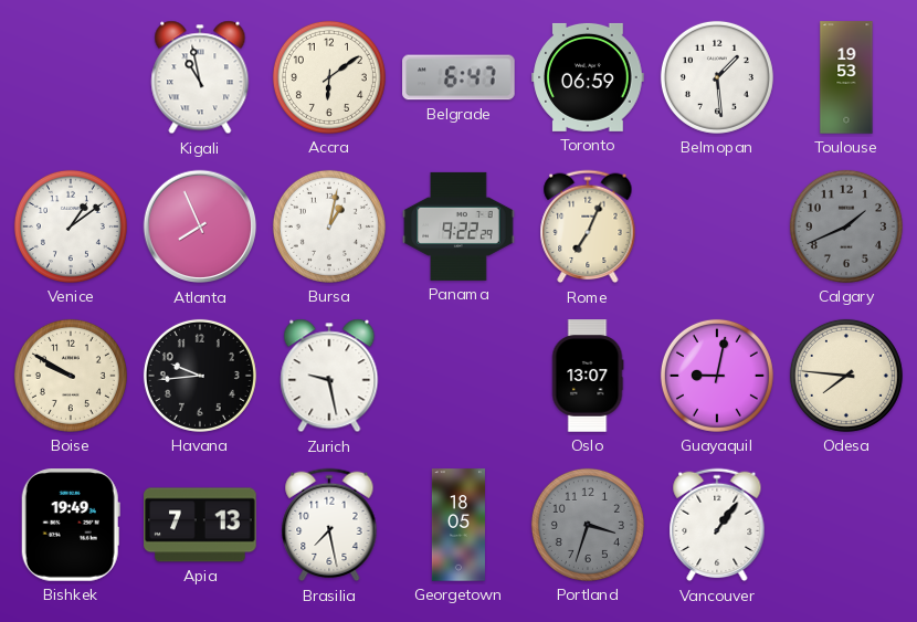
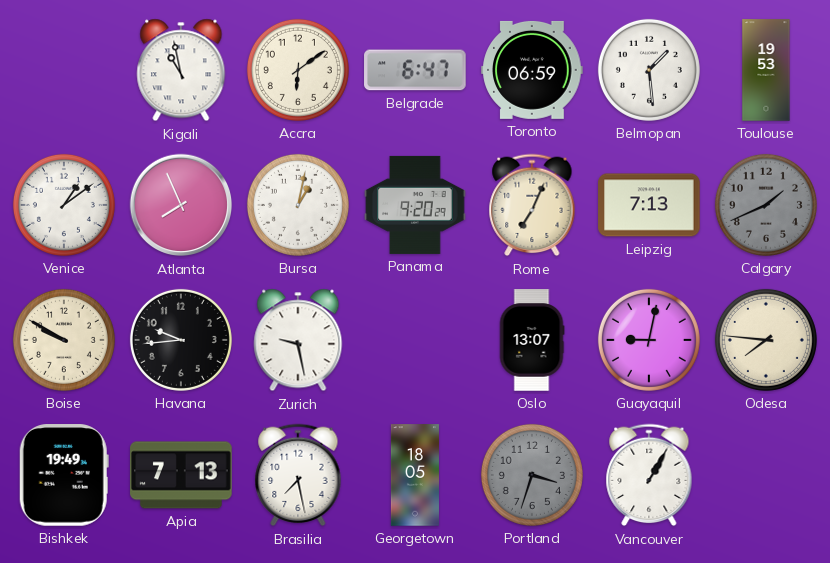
Panama: 9:22 -> 9:20 (415, 205)
Leipzig: none -> 7:13 (649, 205)
Vancouver: 1:06 -> 1:05 (649, 475)
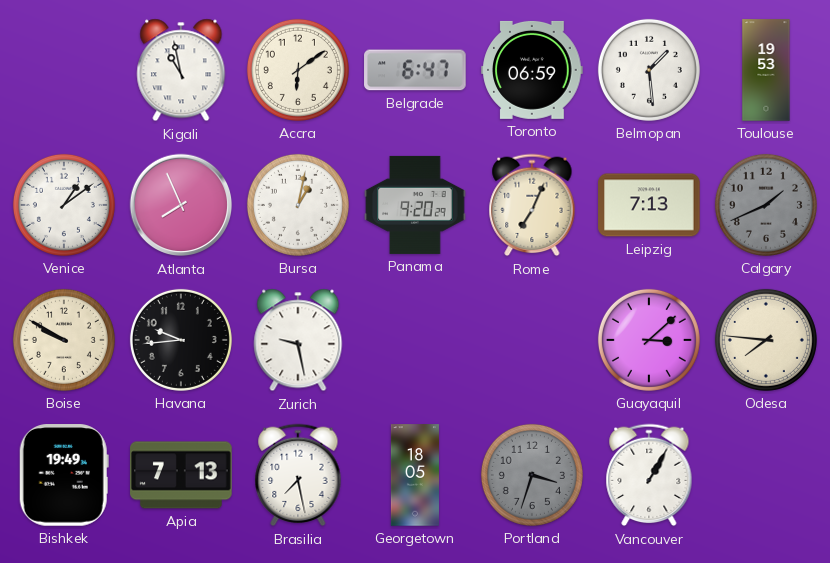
Oslo: 13:07 -> none (532, 340)
Guayaquil: 9:02 -> 3:08 (649, 340)
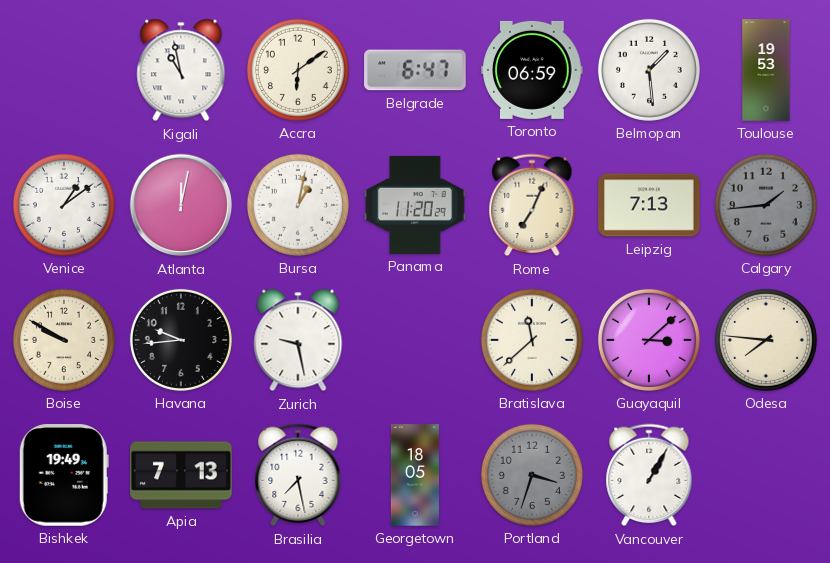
Atlanta: 7:56 -> 12:02 (181, 205)
Panama: 9:20 -> 11:20 (415, 205)
Calgary: 1:41 -> 1:44 (766, 205)
Bratislava: none -> 11:38 (532, 340)
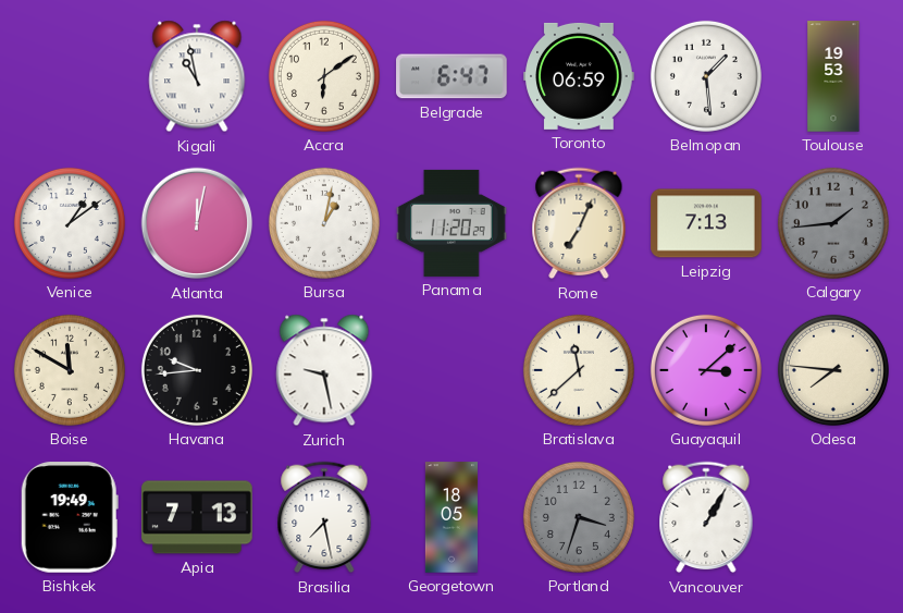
Boise: 9:50 -> 11:50 (70, 370)
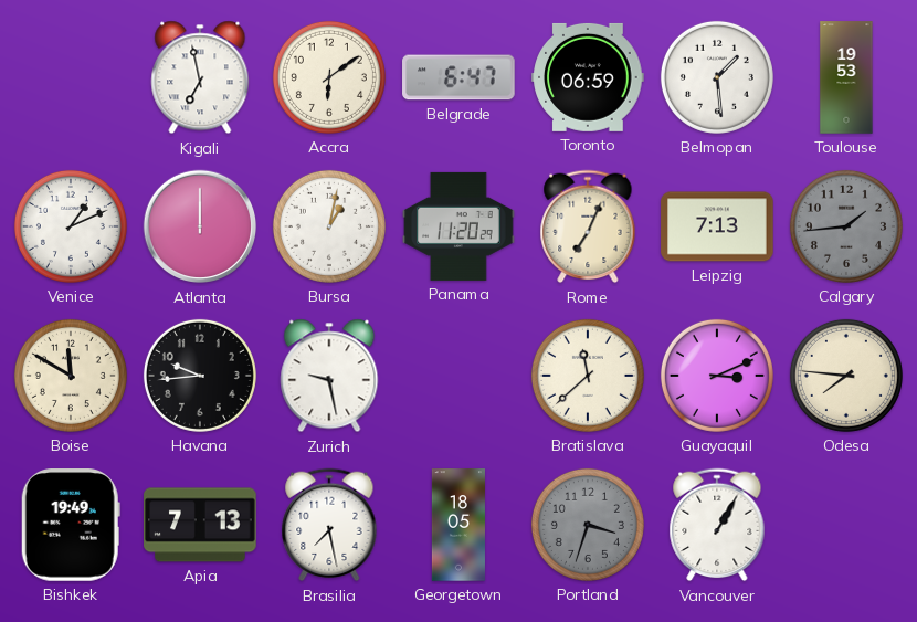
Kigali: 10:58 -> 6:58 (200, 77)
Venice: 1:09 -> 1:11 (71, 226)
Atlanta: 12:02 -> 12:00 (200, 226)
Guayaquil: 3:08 -> 3:11 (717, 376)
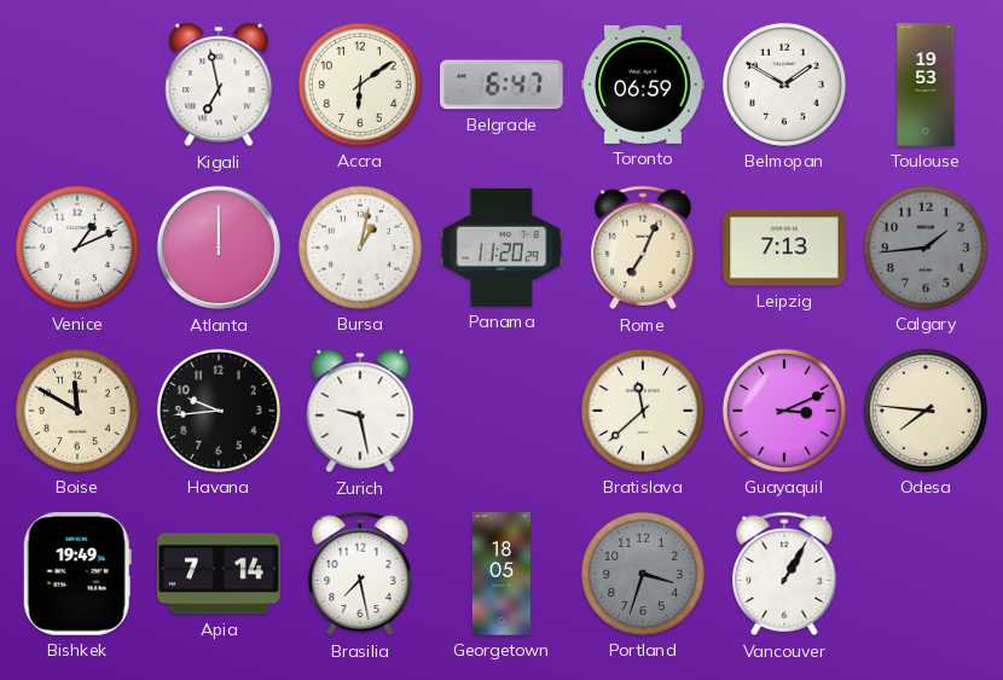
Belmopan: 1:29 -> 1:50 (784, 85)
Apia: 7:13 -> 7:14 (219, 574)
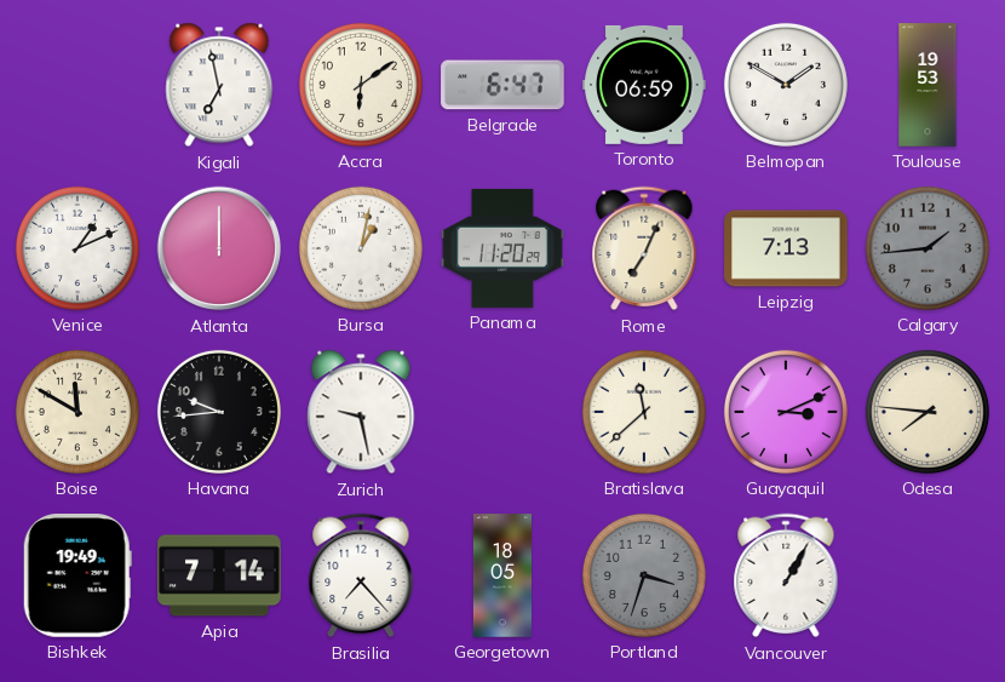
Brasilia: 7:28 -> 7:23 (361, 575)
